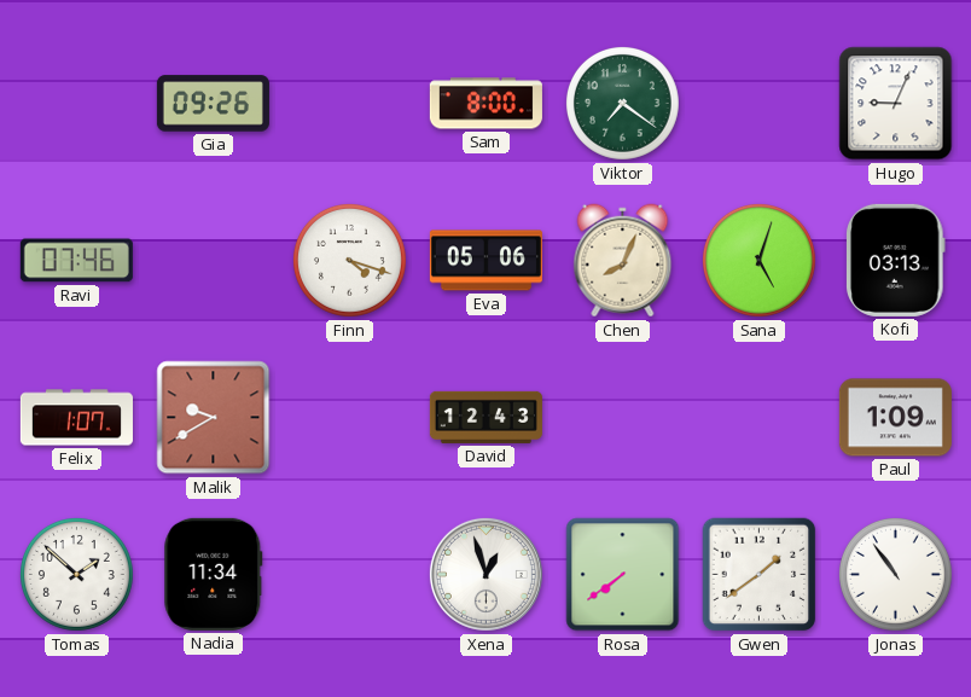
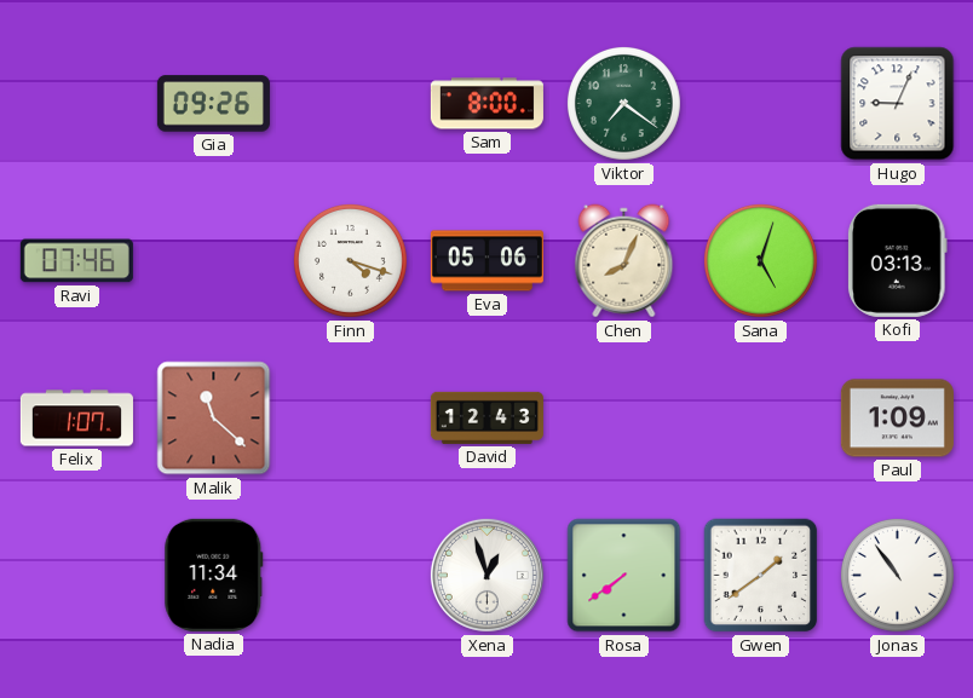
Malik: 9:40 -> 11:22 (214, 419)
Tomas: 1:52 -> none (76, 574)
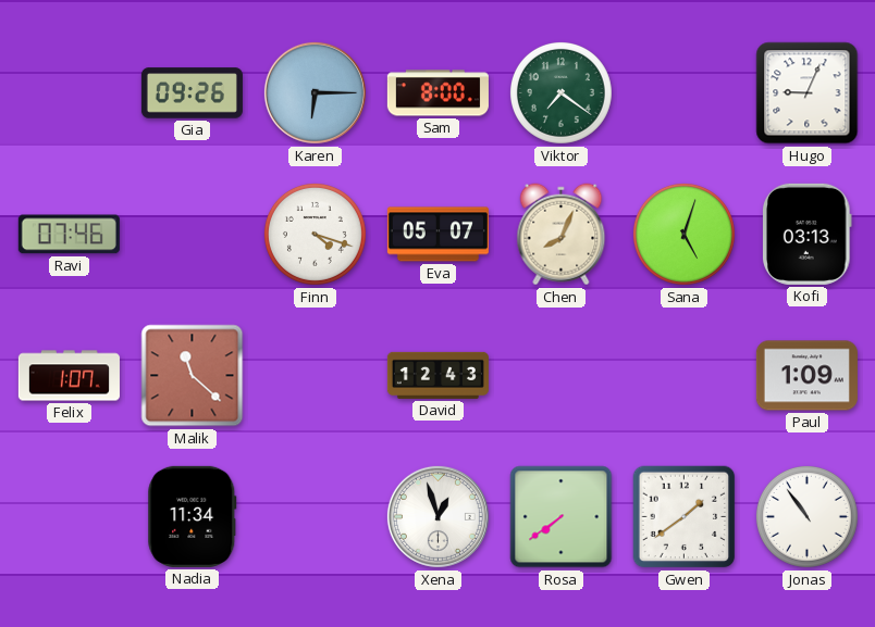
Karen: none -> 6:15 (315, 92)
Eva: 05:06 -> 05:07 (437, 235)
